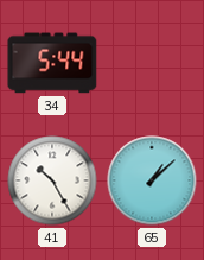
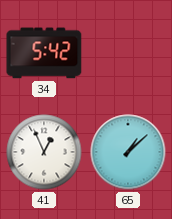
34: 5:44 -> 5:42 (44, 53)
41: 10:25 -> 12:56 (44, 152)
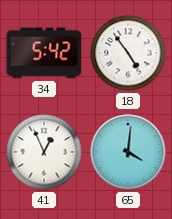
18: none -> 4:54 (128, 53)
65: 1:08 -> 4:01 (128, 152)
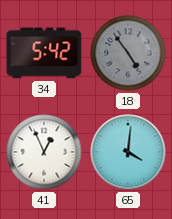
18 dial: white -> grey (128, 53)
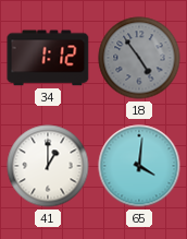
34: 5:42 -> 1:12 (48, 58)
41: 12:56 -> 1:00 (48, 166)
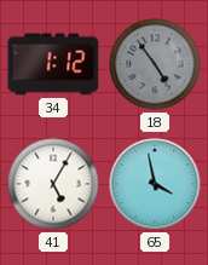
41: 1:00 -> 5:05 (53, 184)
65: 4:01 -> 3:58 (155, 184)
